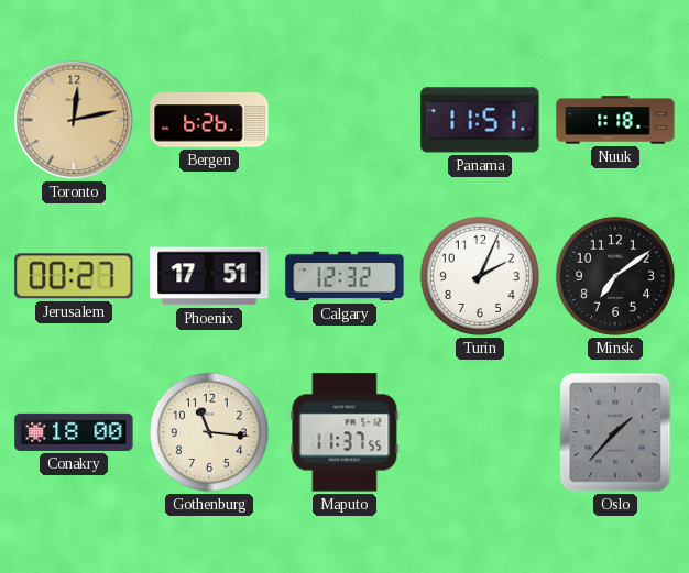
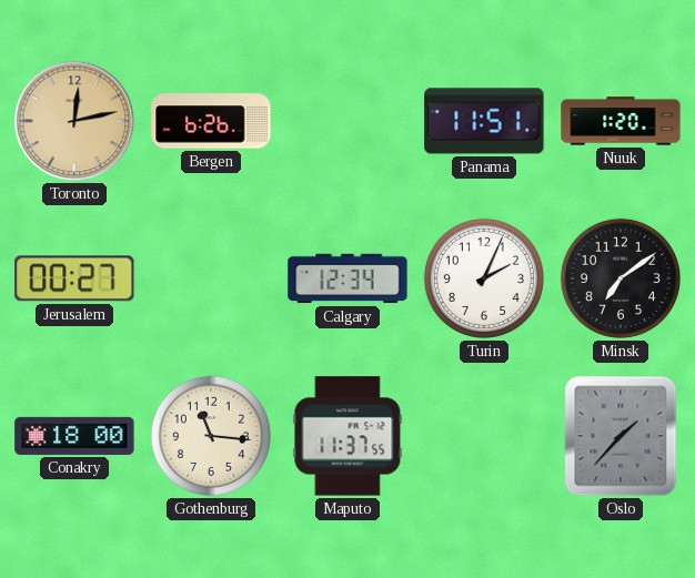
Nuuk: 1:18 -> 1:20 (621, 121)
Phoenix: 17:51 -> none (209, 276)
Calgary: 12:32 -> 12:34 (347, 278)
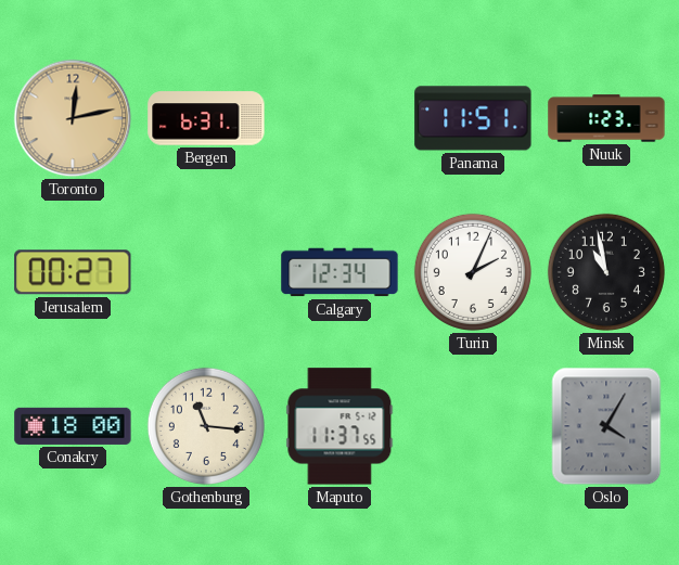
Bergen: 6:26 -> 6:31 (206, 118)
Nuuk: 1:20 -> 1:23 (606, 118)
Minsk: 7:09 -> 10:58 (606, 272)
Oslo: 1:37 -> 4:05 (606, 426)
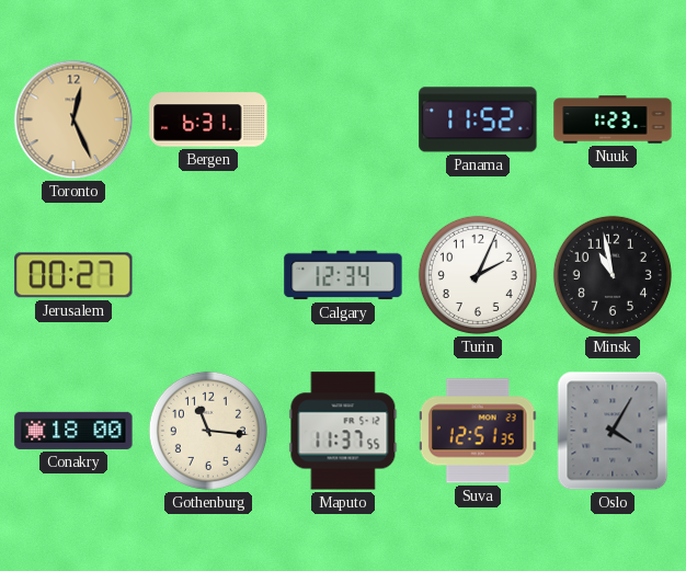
Toronto: 12:13 -> 12:26 (73, 119)
Panama: 11:51 -> 11:52 (478, 119)
Suva: none -> 12:51 (478, 431)
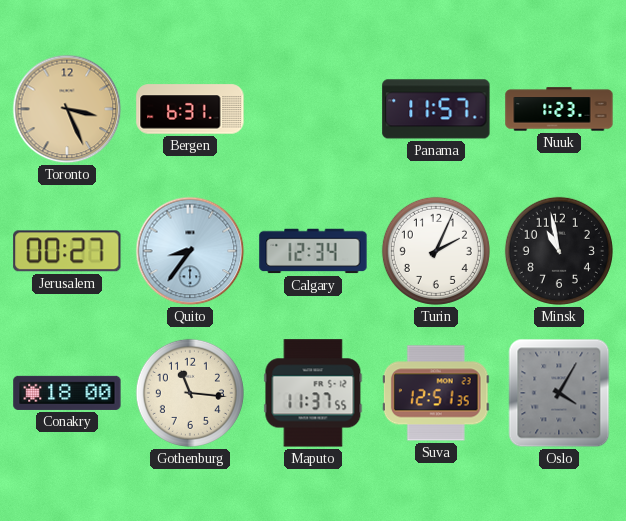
Toronto: 12:26 -> 3:26 (67, 109)
Panama: 11:52 -> 11:57 (436, 109)
Quito: none -> 8:36 (190, 251)
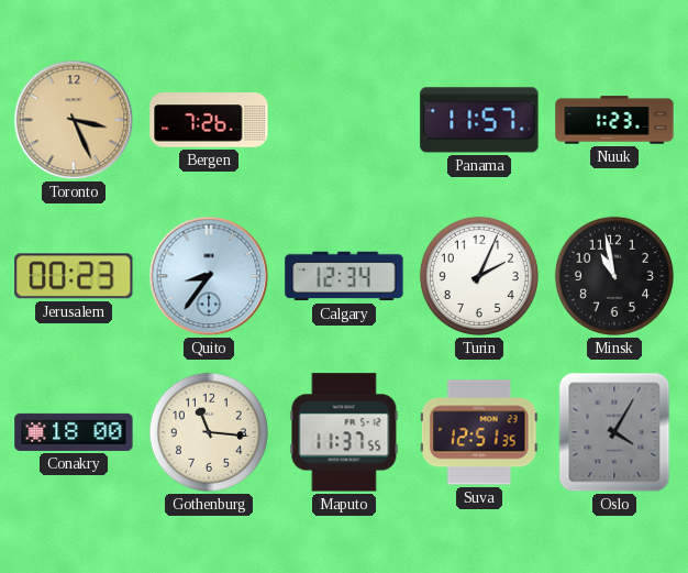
Bergen: 6:31 -> 7:26 (209, 120)
Jerusalem: 00:27 -> 00:23 (74, 276)
